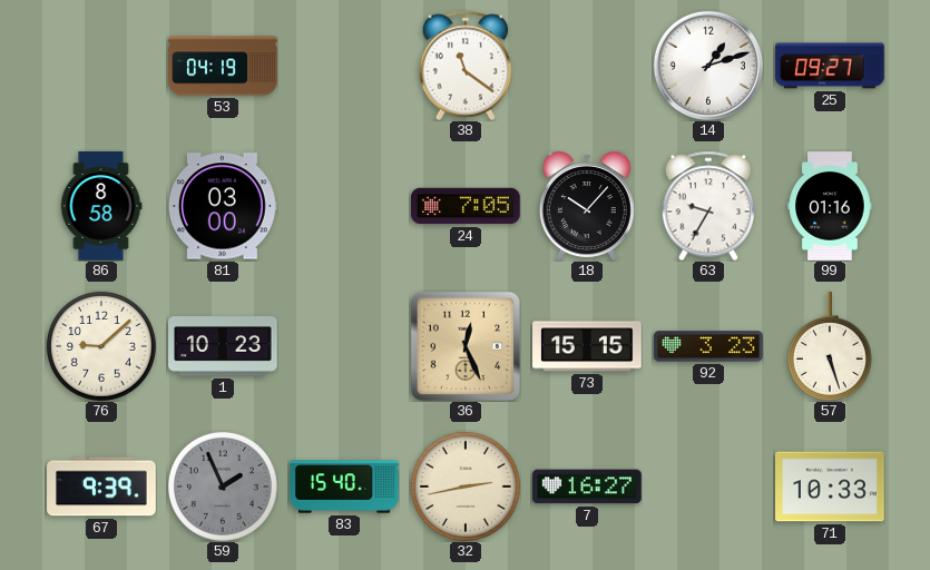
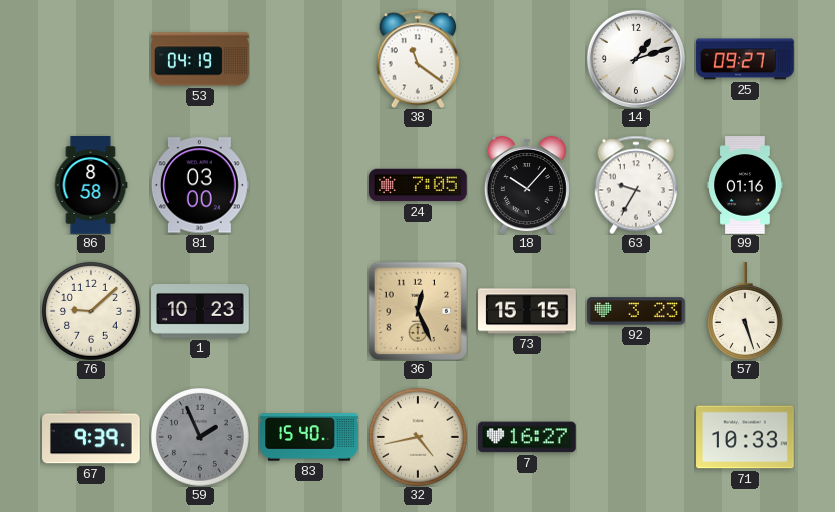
32: 2:43 -> 4:43 (418, 437)
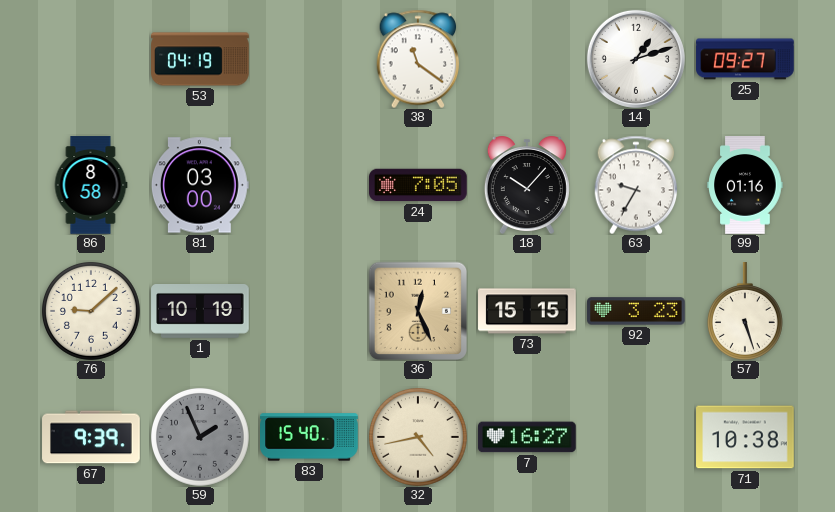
1: 10:23 -> 10:19 (200, 312)
71: 10:33 -> 10:38 (745, 437)
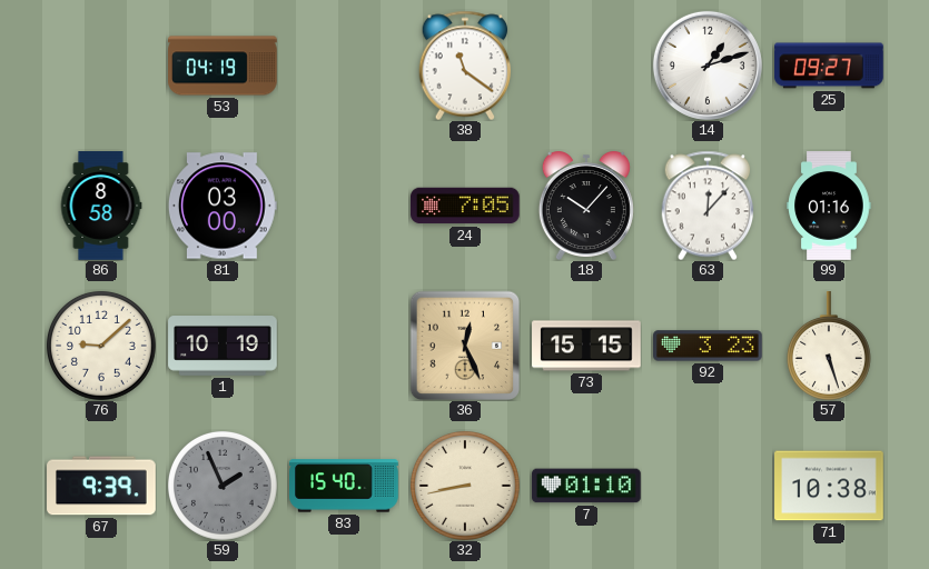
63: 9:35 -> 12:07 (708, 206)
32: 4:43 -> 8:43 (465, 486)
7: 16:27 -> 01:10 (586, 486)
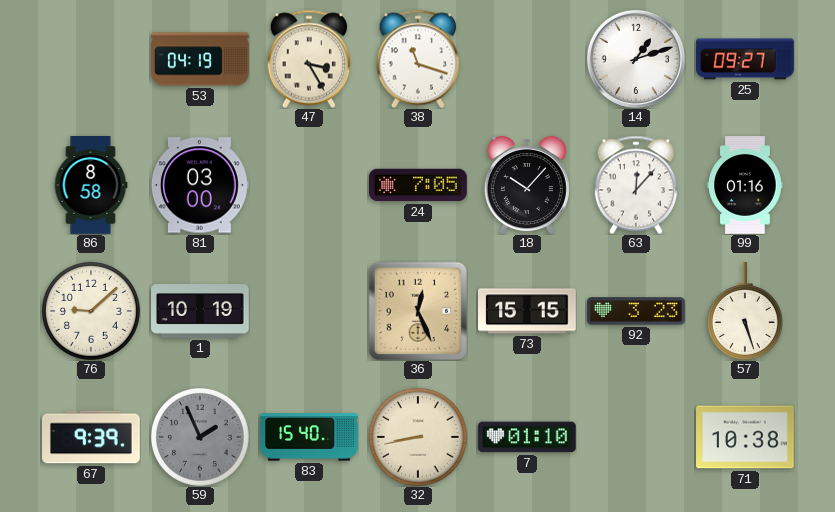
47: none -> 3:25 (309, 59)
38: 11:21 -> 11:18 (418, 59)
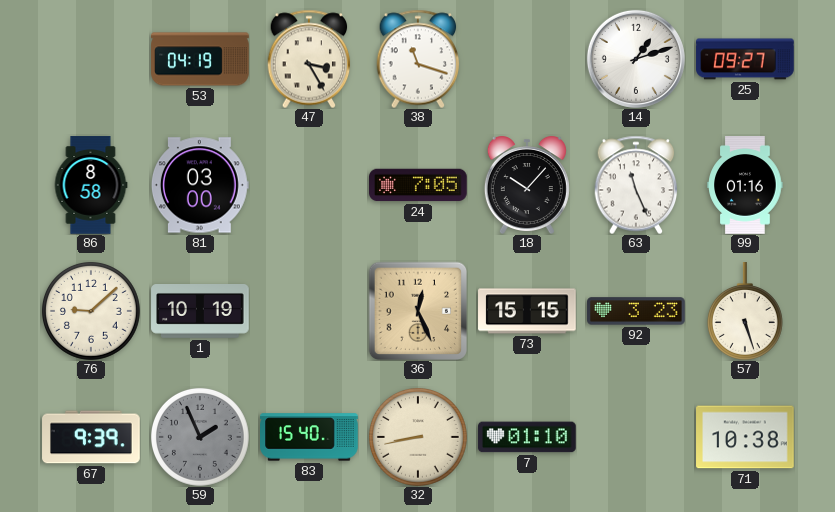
63: 12:07 -> 11:26 (636, 185)
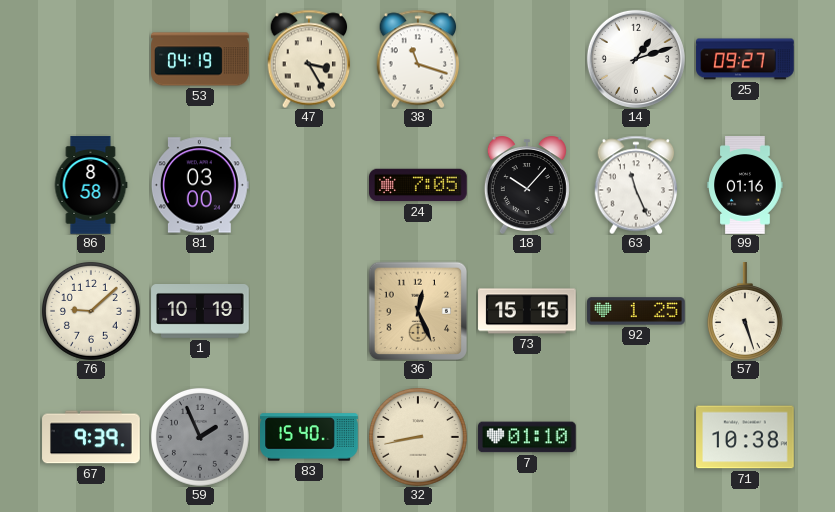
92: 3:23 -> 1:25 (636, 311)
